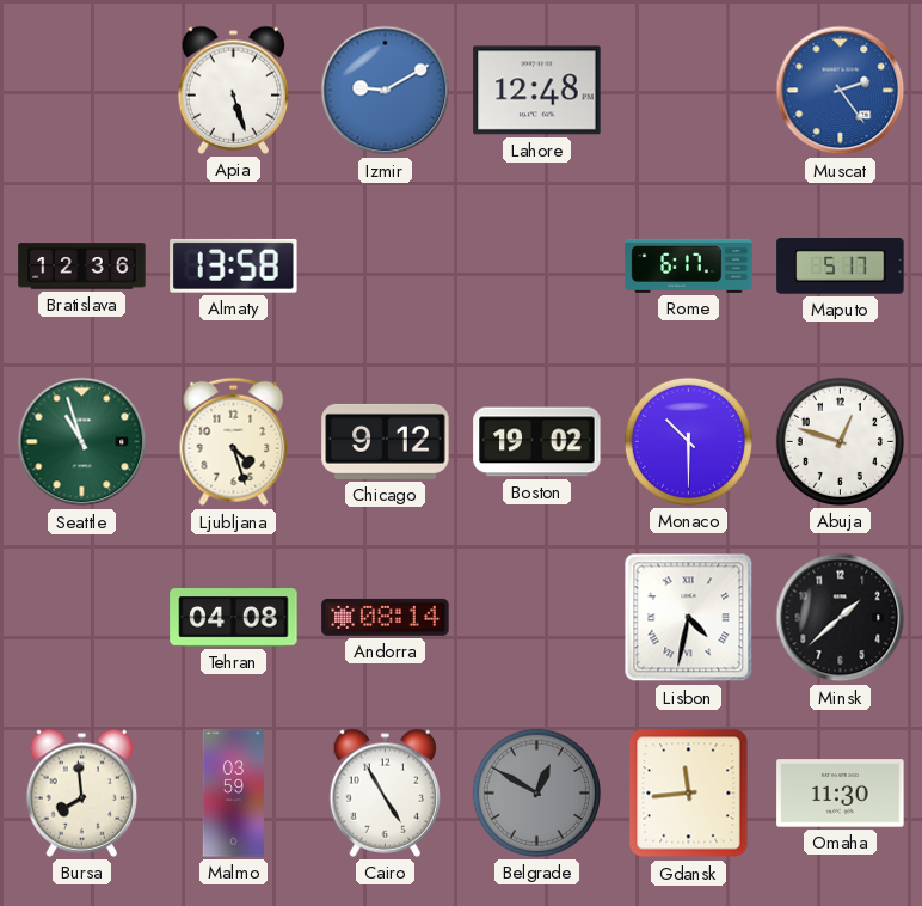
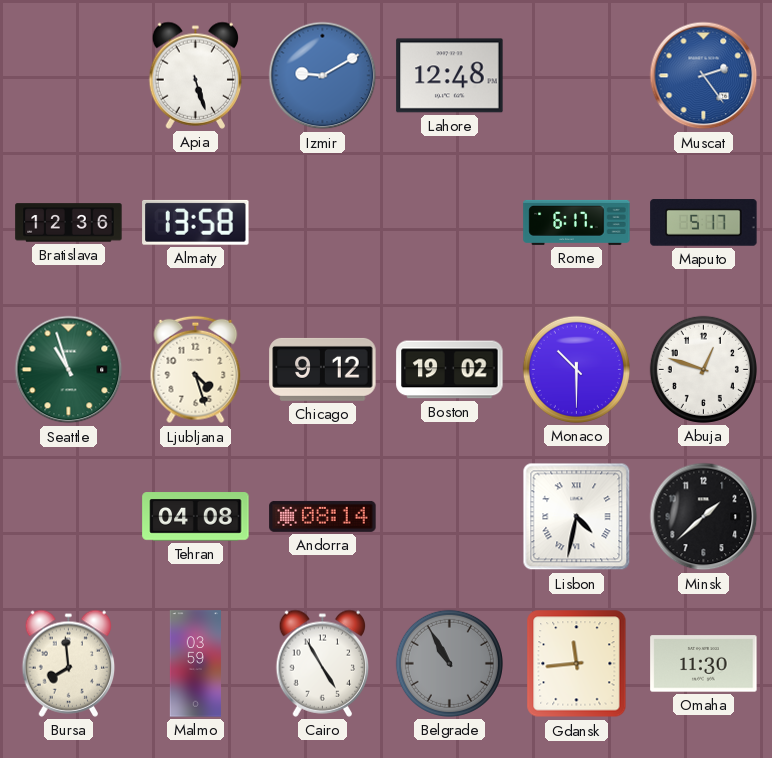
Belgrade: 12:50 -> 10:55 (449, 663)
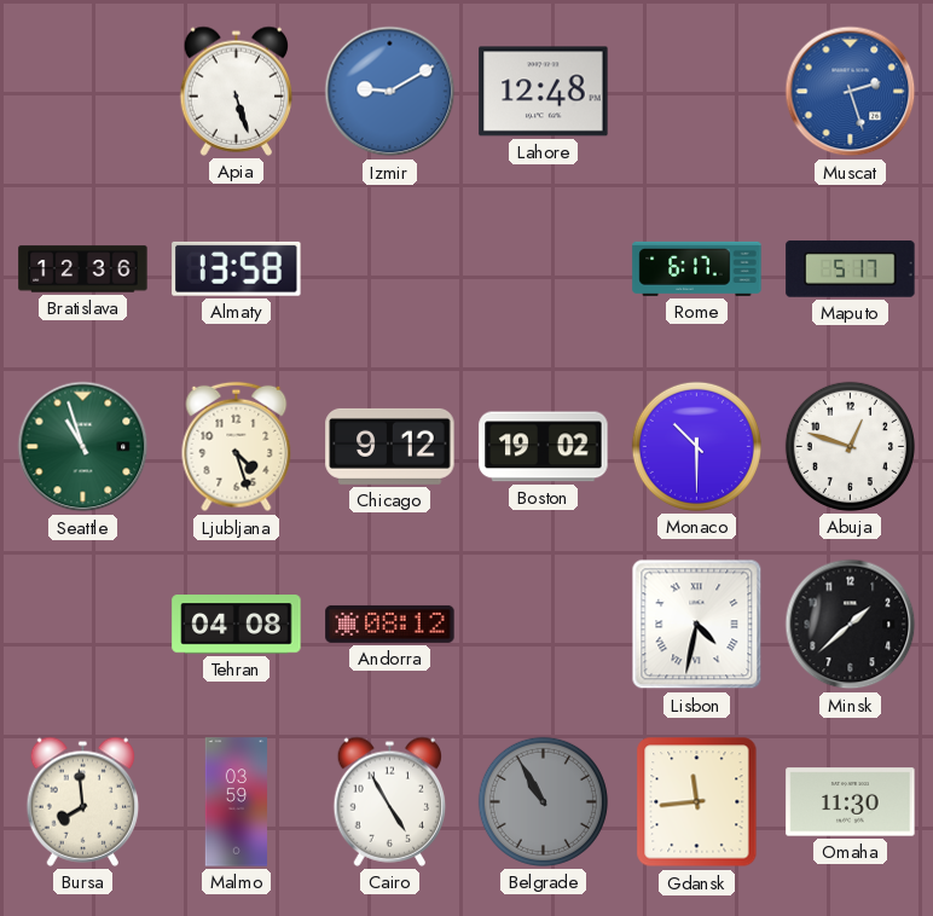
Muscat: 2:24 -> 2:27 (851, 92)
Andorra: 08:14 -> 08:12 (390, 624)
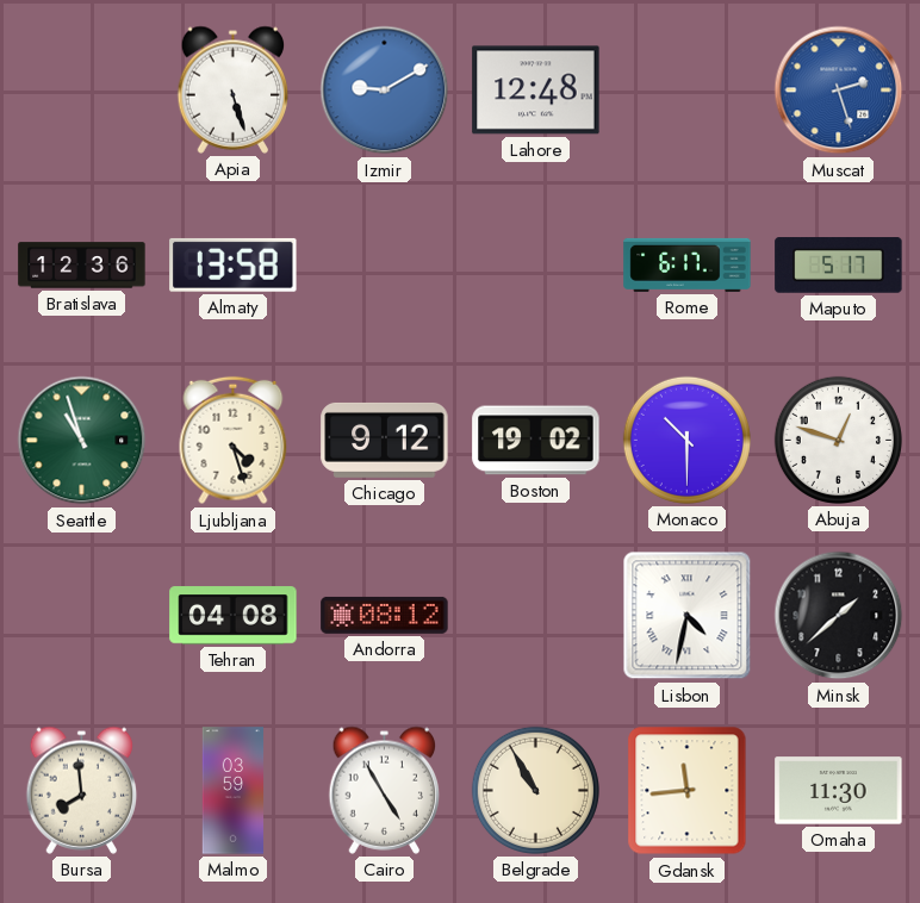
Belgrade dial: grey -> cream (535, 790)
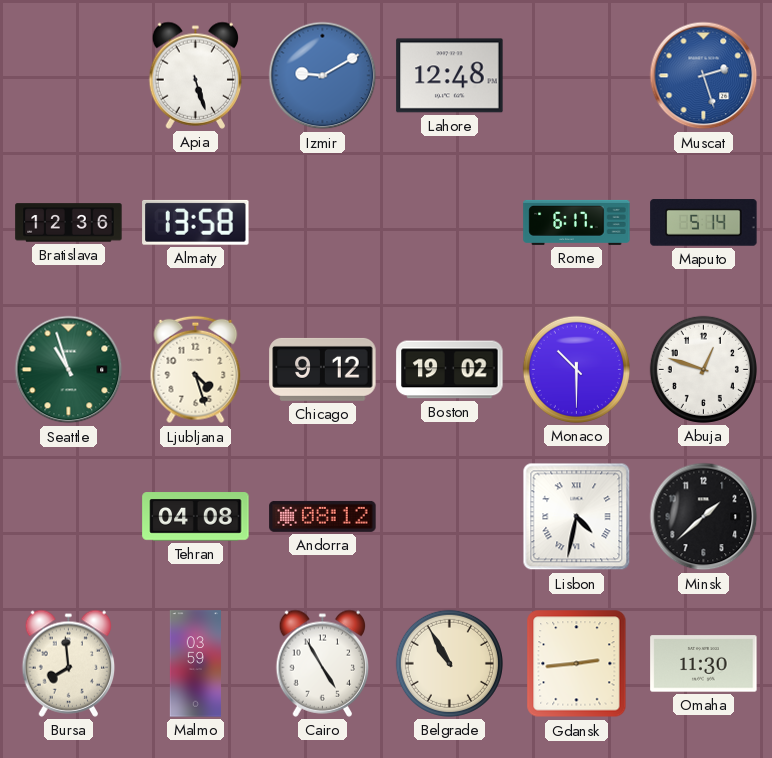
Maputo: 5:17 -> 5:14 (704, 223)
Gdansk: 11:44 -> 2:44 (577, 664)
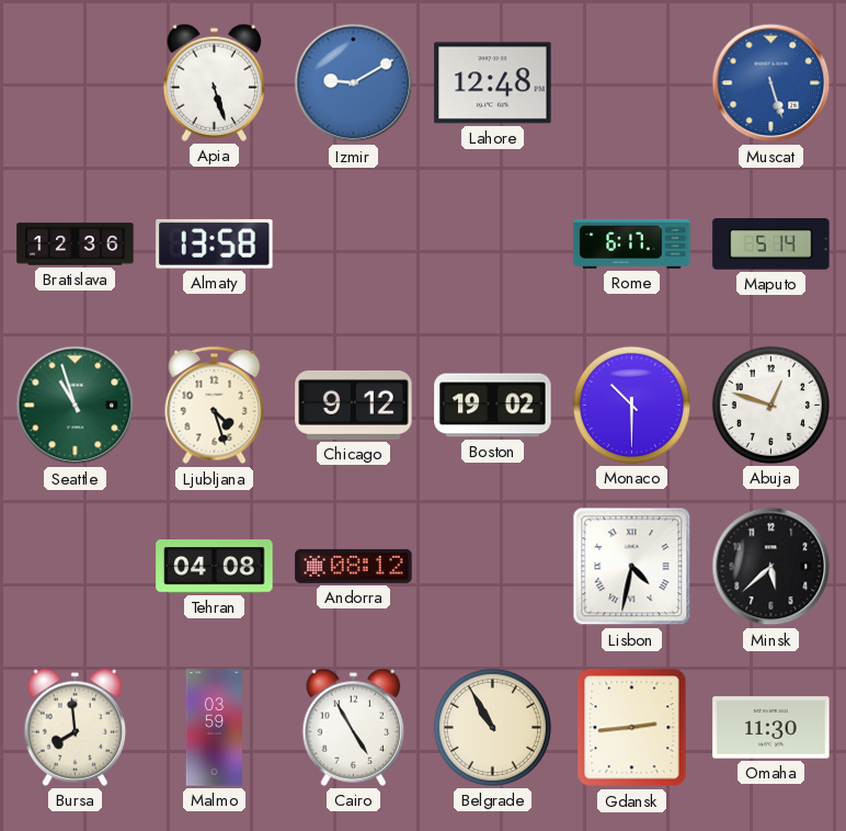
Muscat: 2:27 -> 5:27 (771, 83)
Minsk: 1:38 -> 5:38 (771, 567)
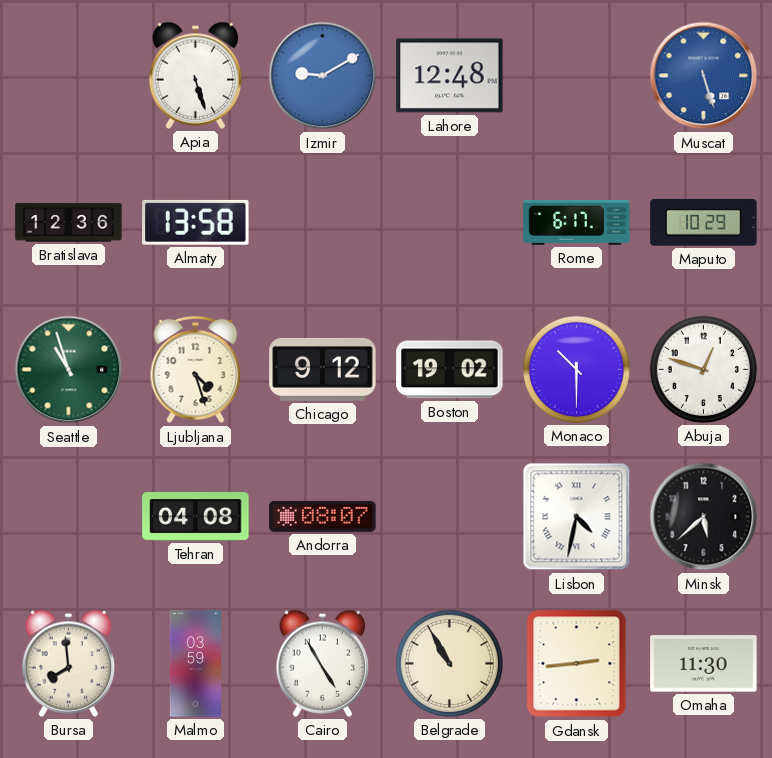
Maputo: 5:14 -> 10:29 (704, 223)
Andorra: 08:12 -> 08:07 (323, 516)
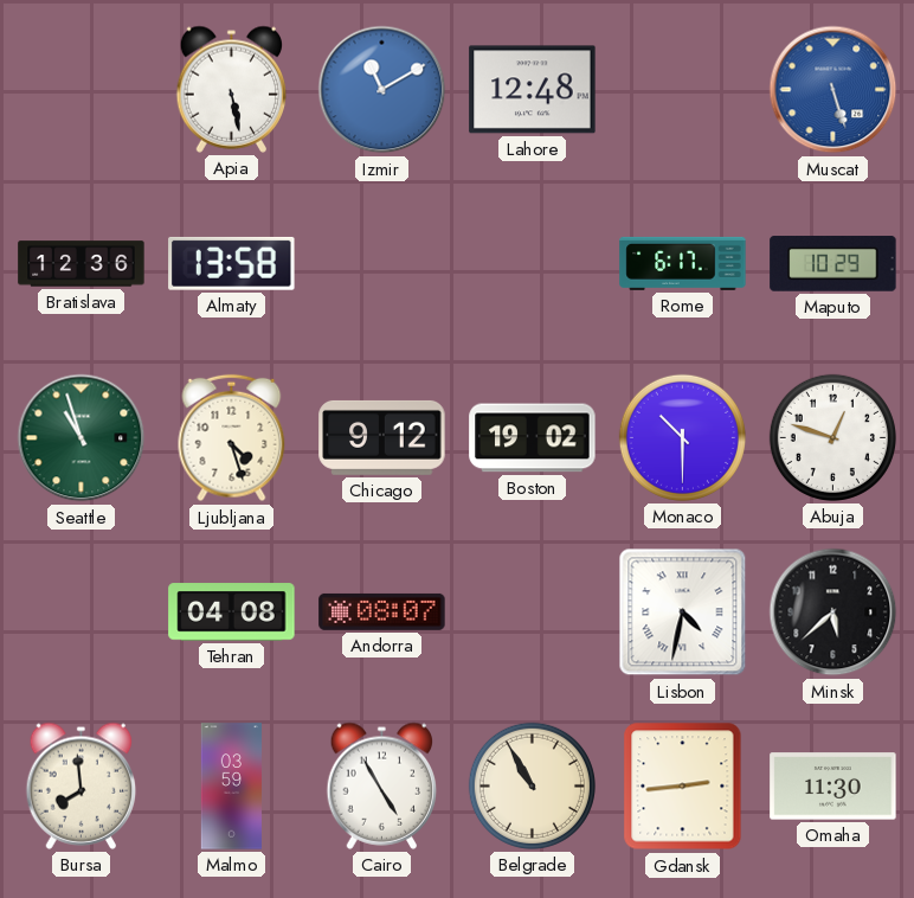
Apia: 5:27 -> 5:28 (232, 89)
Izmir: 9:10 -> 11:10 (382, 90)
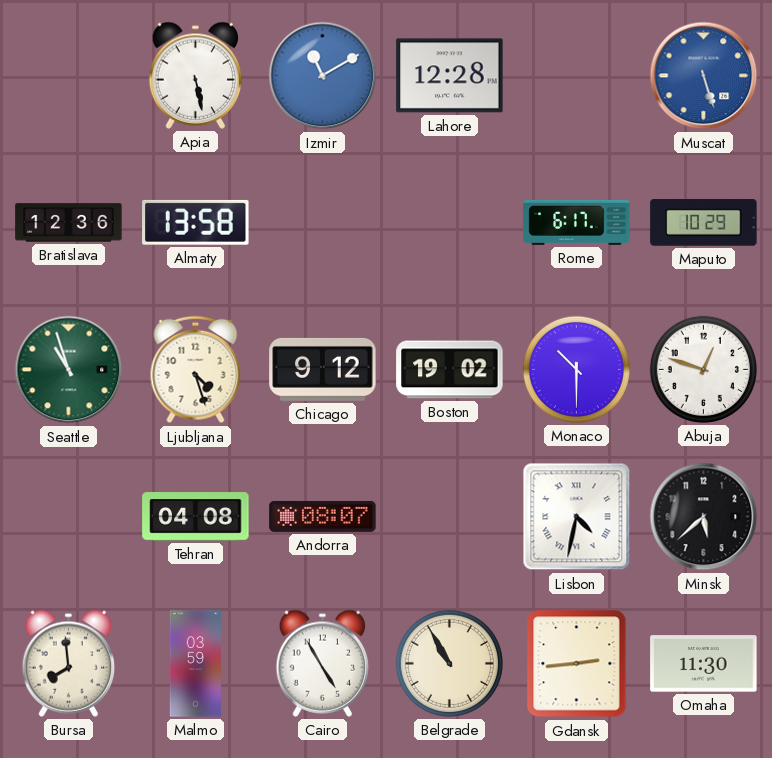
Lahore: 12:48 -> 12:28 (450, 76)
